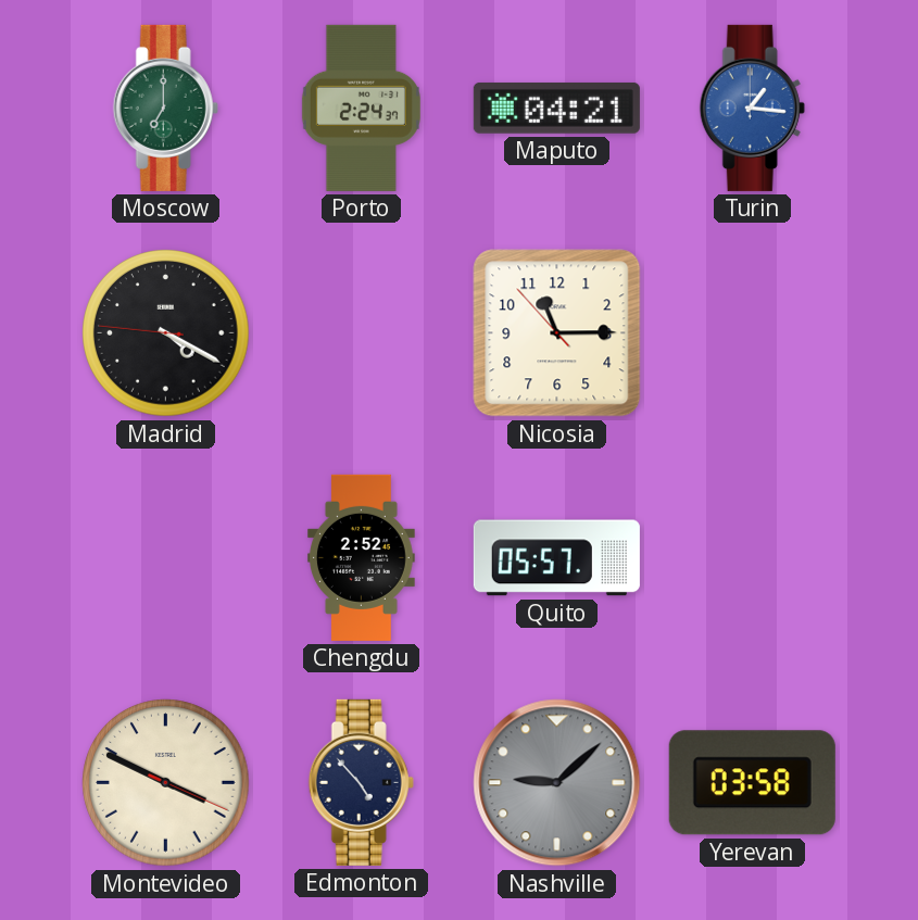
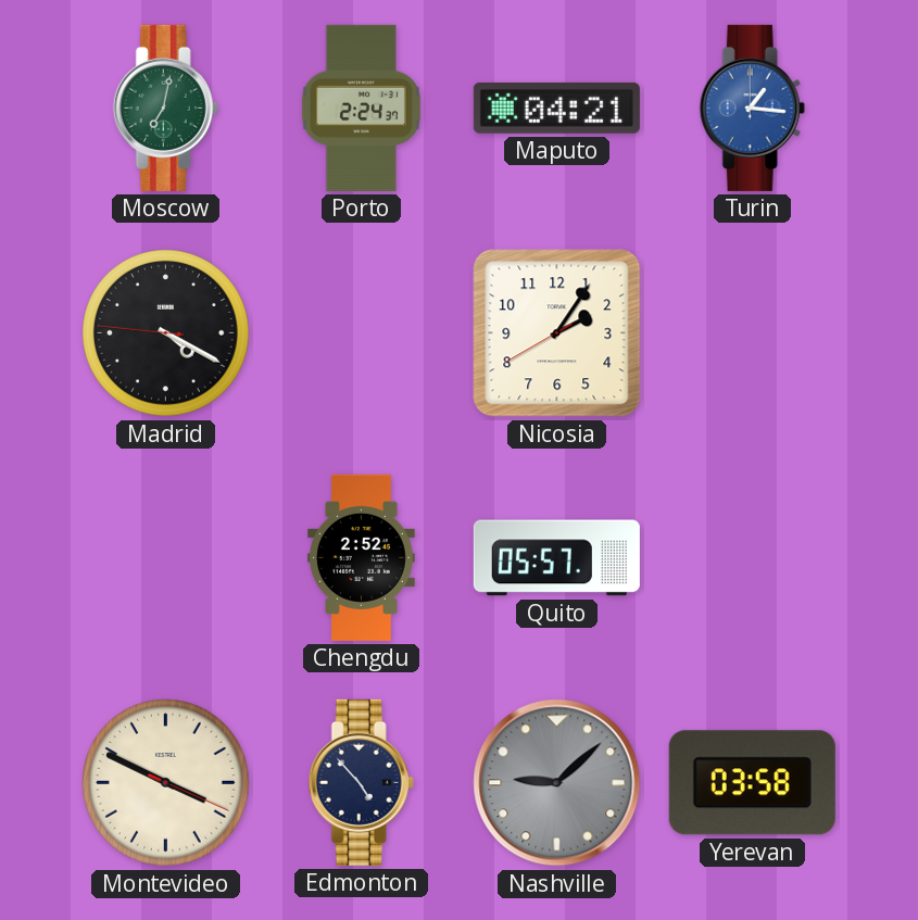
Moscow: 7:00 -> 7:02 (165, 108)
Nicosia: 11:14 -> 2:05 (557, 333)
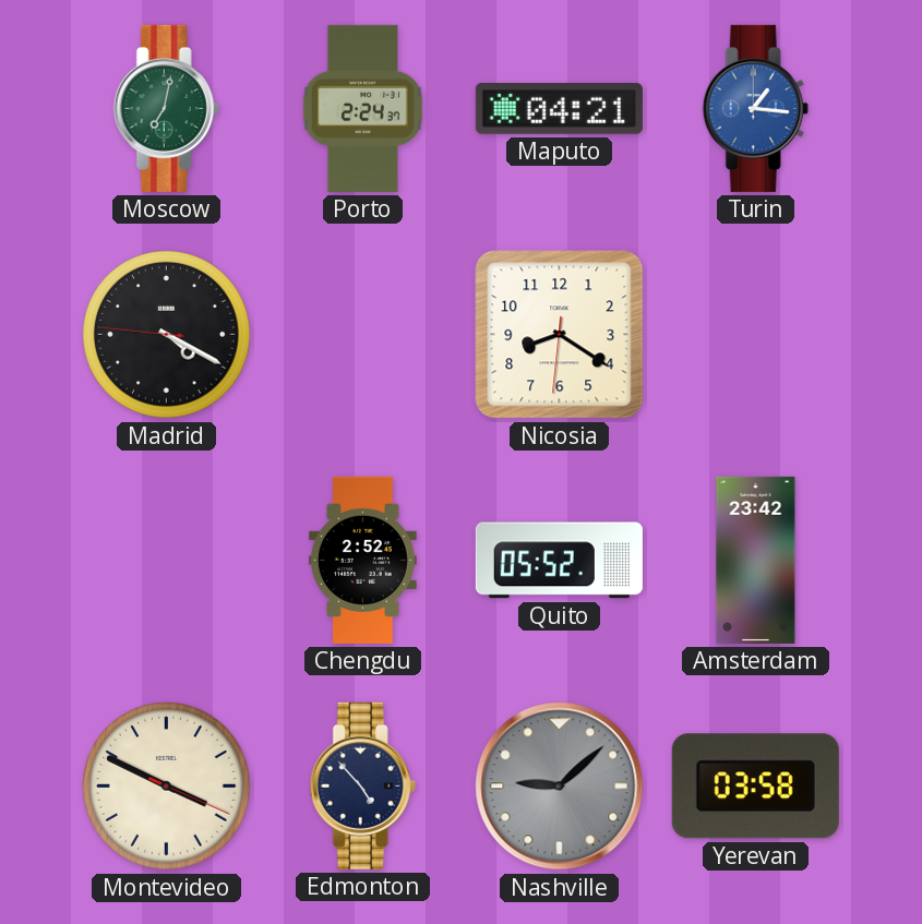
Nicosia: 2:05 -> 8:20 (560, 335)
Quito: 05:57 -> 05:52 (559, 561)
Amsterdam: none -> 23:42 (756, 560)
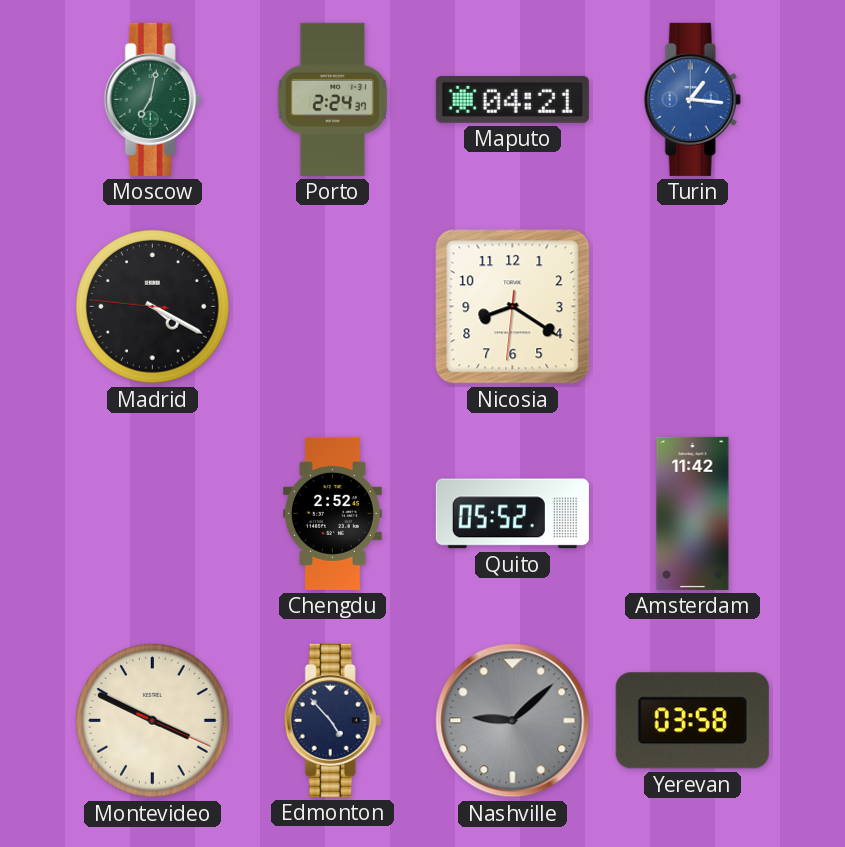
Amsterdam: 23:42 -> 11:42 (693, 513)
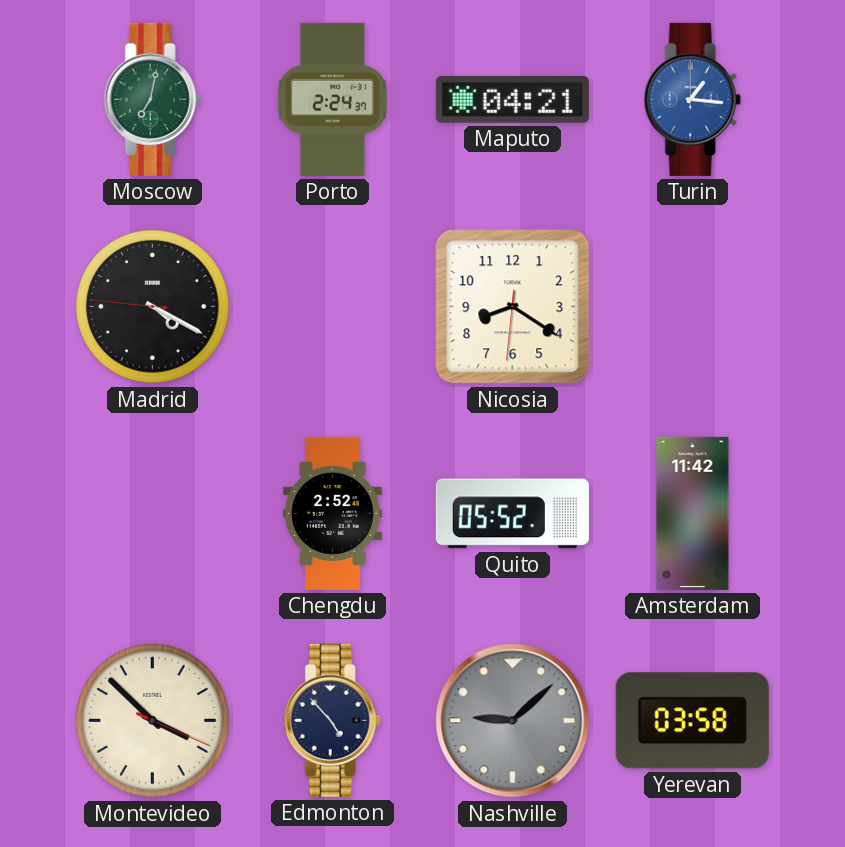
Montevideo: 3:49 -> 3:52 (153, 721)
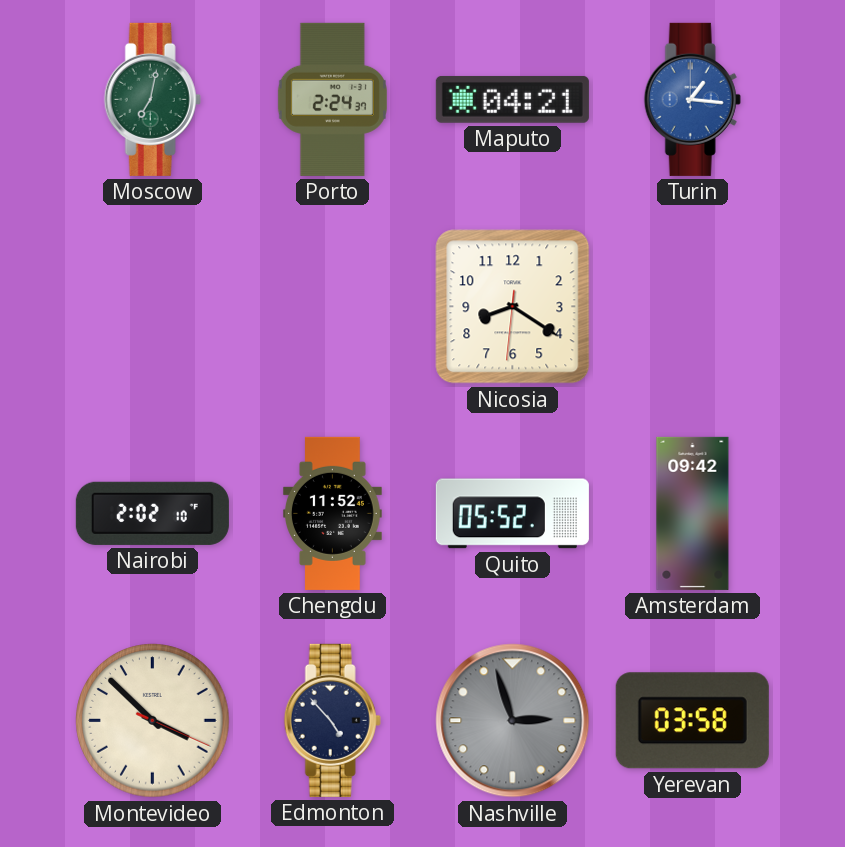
Madrid: 4:19 -> none (153, 307)
Nairobi: none -> 2:02 (152, 513)
Chengdu: 2:52 -> 11:52 (332, 513)
Amsterdam: 11:42 -> 09:42 (693, 513)
Nashville: 9:08 -> 2:57 (513, 721)
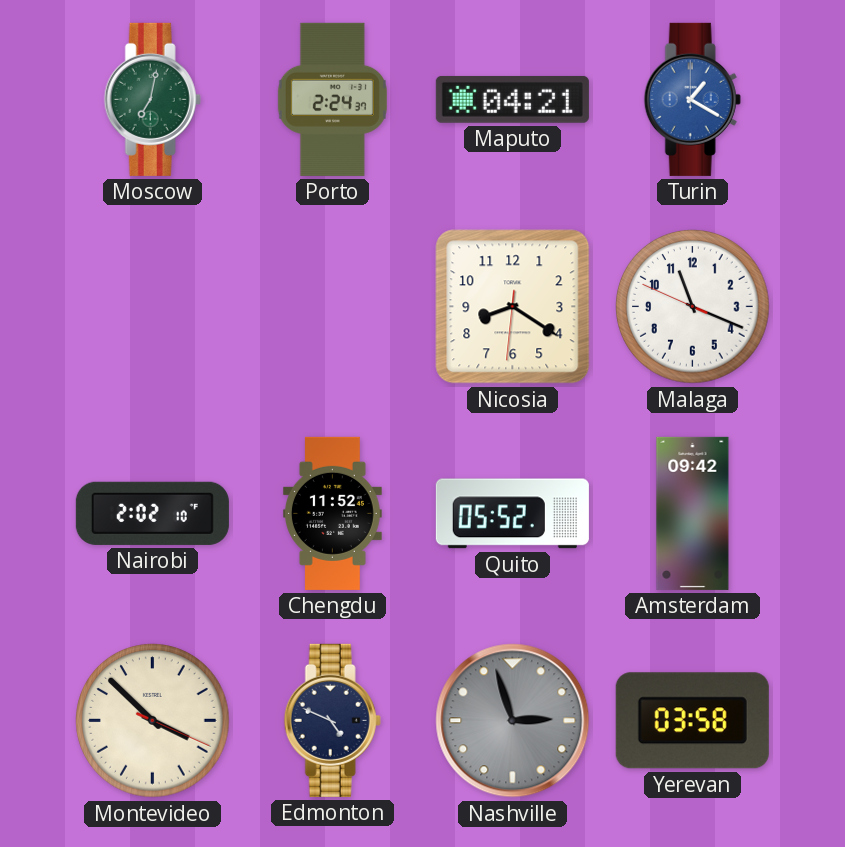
Turin: 1:16 -> 1:20 (692, 99)
Malaga: none -> 11:18 (693, 307)
Edmonton: 4:53 -> 4:49 (332, 720)
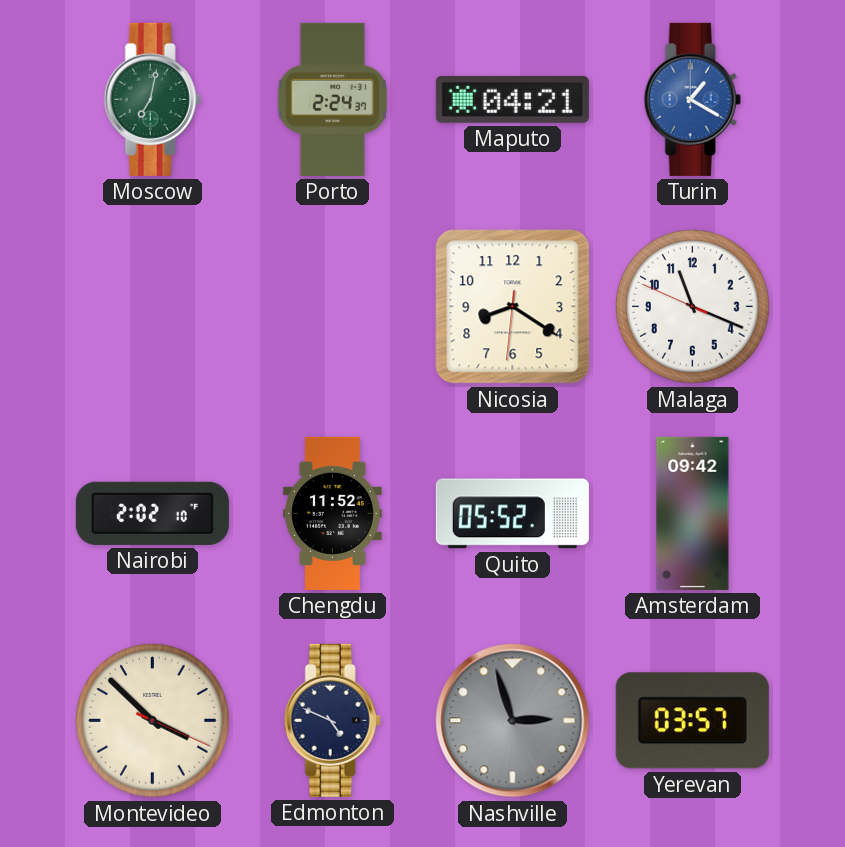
Yerevan: 03:58 -> 03:57 (692, 721)
